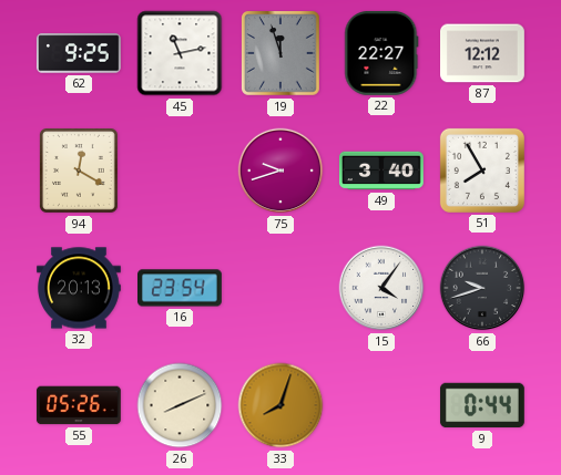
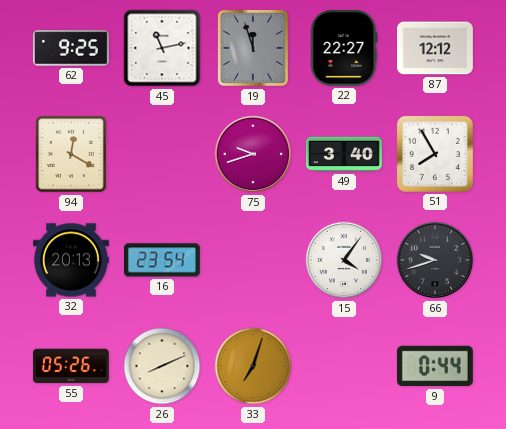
33: 8:03 -> 7:03 (253, 366)
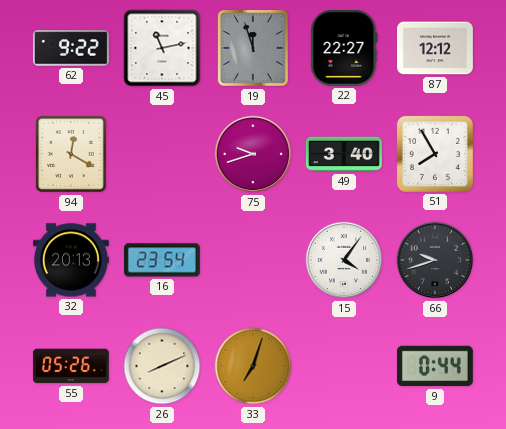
62: 9:25 -> 9:22 (71, 48)
